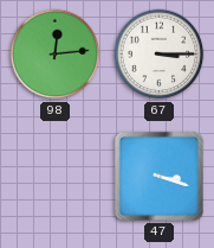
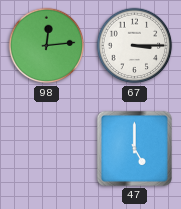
47: 3:18 -> 5:00 (134, 148)
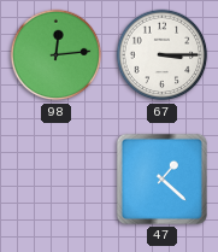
47: 5:00 -> 1:22 (161, 178)
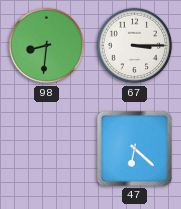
98: 12:14 -> 8:31 (47, 46)
47: 1:22 -> 6:22 (134, 148)
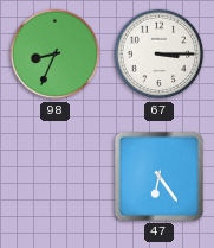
98: 8:31 -> 8:34 (56, 55)
47: 6:22 -> 6:24 (158, 176)
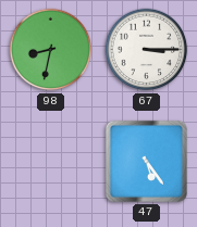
98: 8:34 -> 8:32 (51, 50)
47: 6:24 -> 5:24 (146, 161)
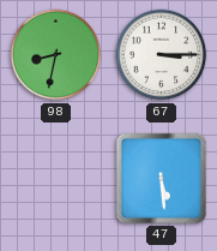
47: 5:24 -> 5:29 (161, 178)
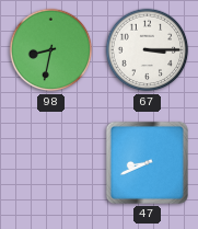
47: 5:29 -> 8:41 (147, 162)
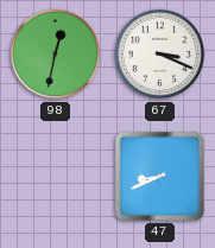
98: 8:32 -> 12:32 (56, 55)
67: 3:15 -> 3:19 (160, 55)
